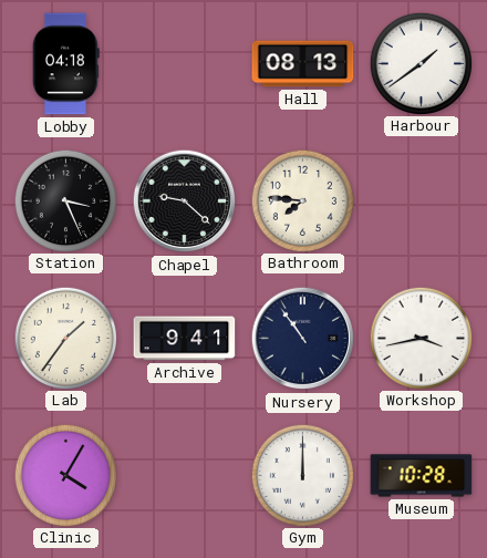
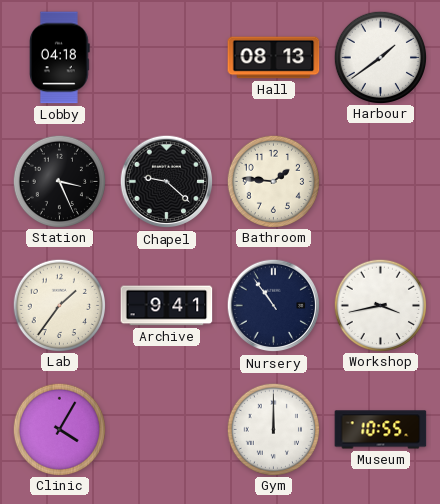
Bathroom: 7:46 -> 1:46 (273, 181)
Museum: 10:28 -> 10:55 (381, 430)
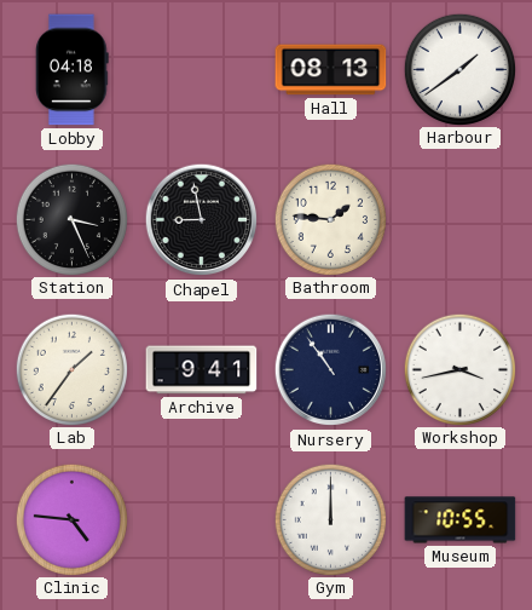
Chapel: 9:22 -> 8:58 (202, 220)
Clinic: 4:05 -> 4:46 (71, 519)
